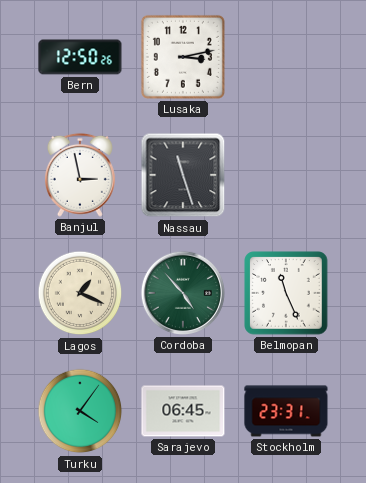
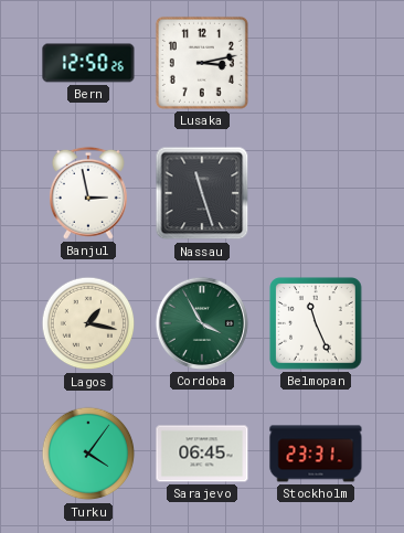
Lagos: 1:19 -> 1:17 (88, 323)
Cordoba: 4:53 -> 3:55 (202, 323)
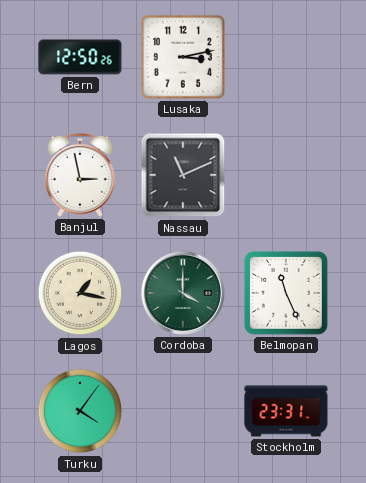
Nassau: 11:27 -> 11:11 (183, 175)
Cordoba: 3:55 -> 4:00 (183, 293)
Sarajevo: 06:45 -> none (202, 454)
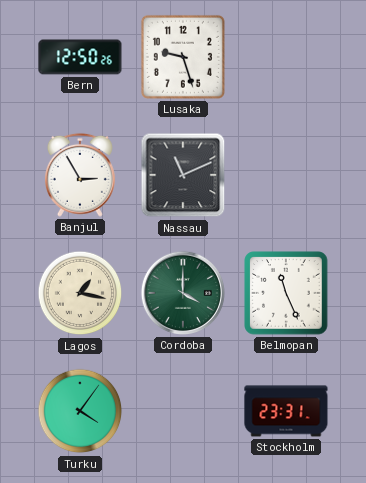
Lusaka: 3:13 -> 9:27 (183, 57)
Banjul: 2:58 -> 2:55 (80, 175)
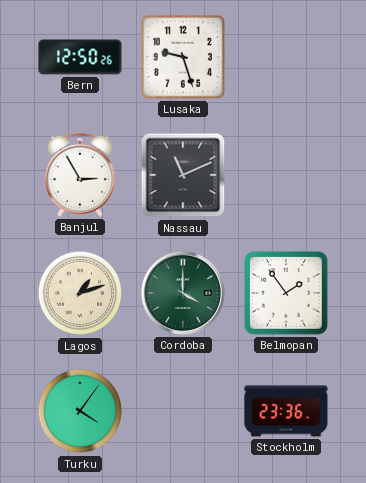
Lagos: 1:17 -> 1:12 (80, 293)
Belmopan: 11:26 -> 1:54 (286, 293)
Stockholm: 23:31 -> 23:36 (286, 411)
